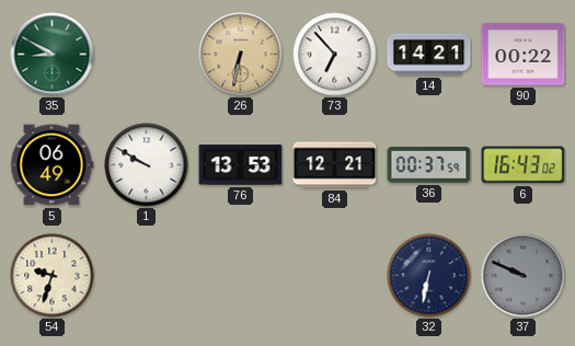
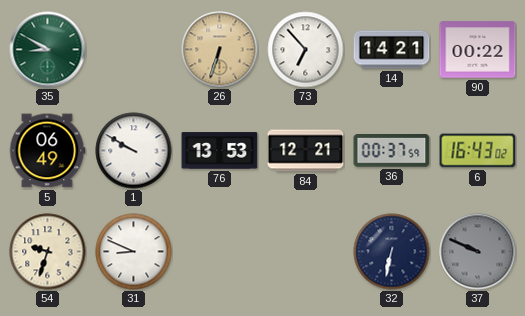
26: 6:32 -> 6:33 (220, 50)
31: none -> 8:49 (134, 252)
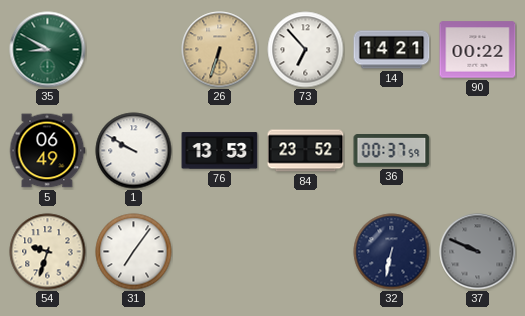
84: 12:21 -> 23:52 (306, 151)
6: 16:43 -> none (478, 151)
31: 8:49 -> 7:06 (134, 252)
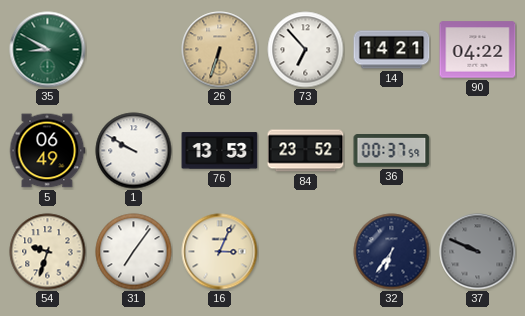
90: 00:22 -> 04:22 (478, 50)
16: none -> 3:04 (220, 252)
32: 6:32 -> 6:36 (392, 252)
